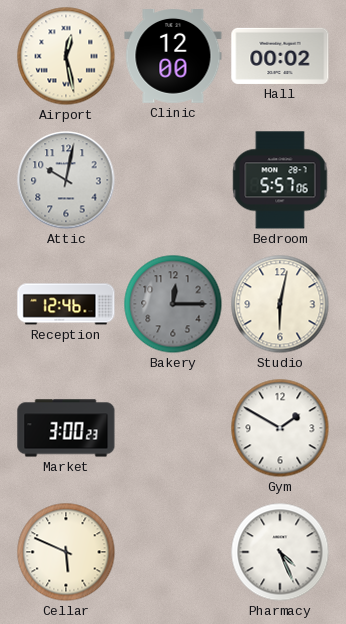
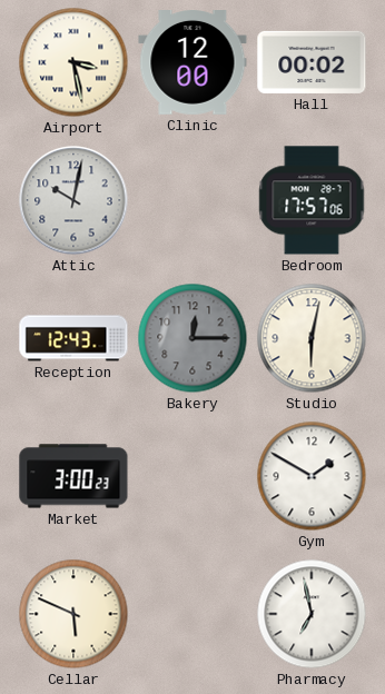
Airport: 12:28 -> 3:28 (73, 62)
Bedroom: 5:57 -> 17:57 (312, 200)
Reception: 12:46 -> 12:43 (73, 338)
Pharmacy: 4:26 -> 6:58 (312, 614)
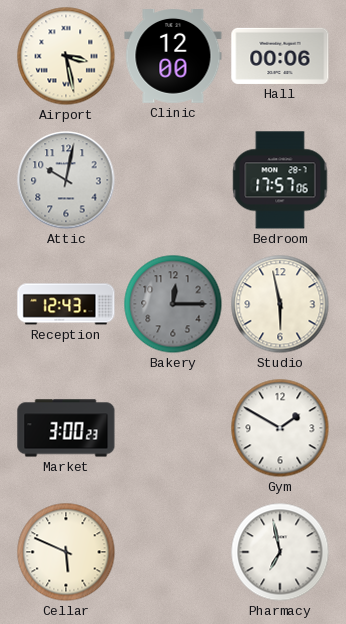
Hall: 00:02 -> 00:06 (280, 56)
Studio: 6:02 -> 5:58 (280, 304)
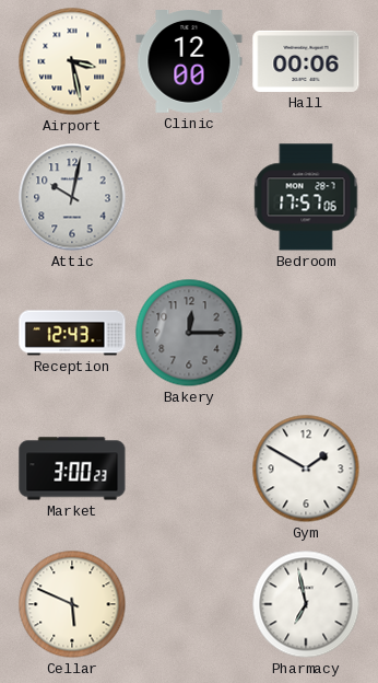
Studio: 5:58 -> none (280, 304)
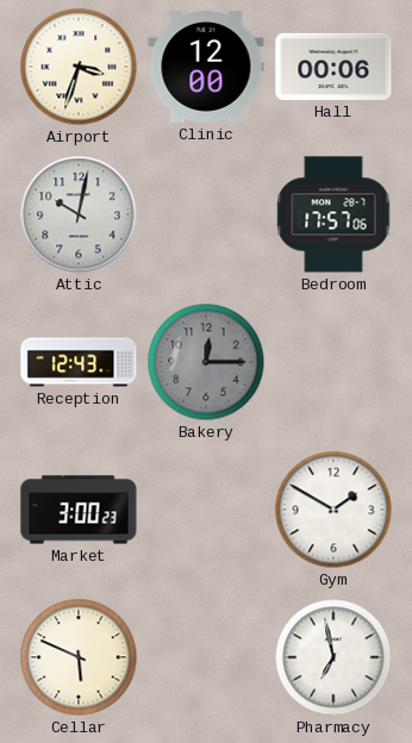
Airport: 3:28 -> 3:33 (79, 67)
